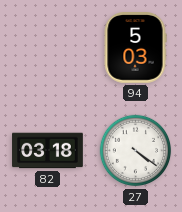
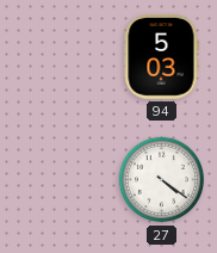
82: 03:18 -> none (48, 151)
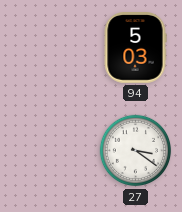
27: 4:21 -> 3:21 (136, 151)
